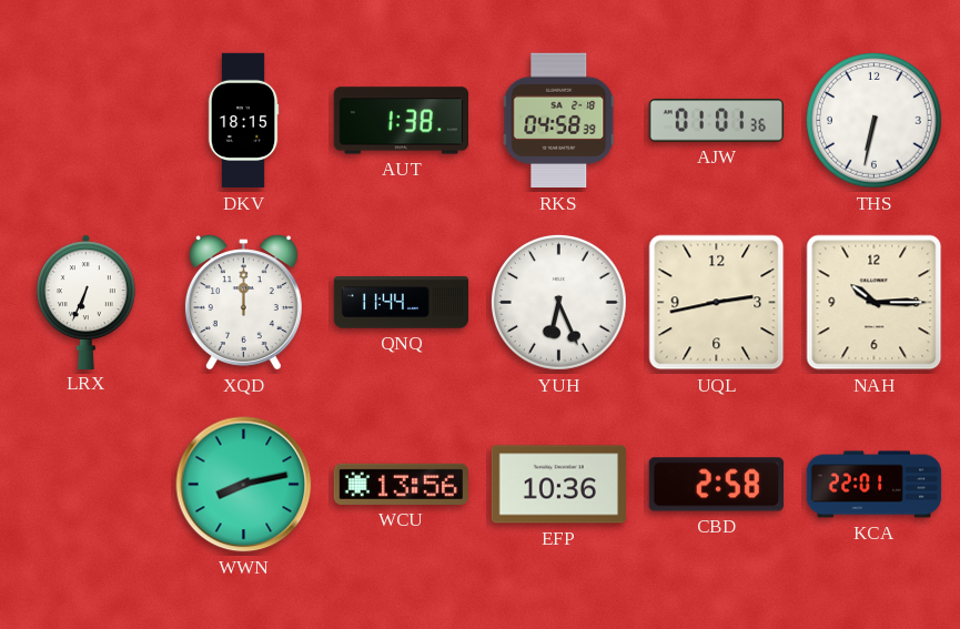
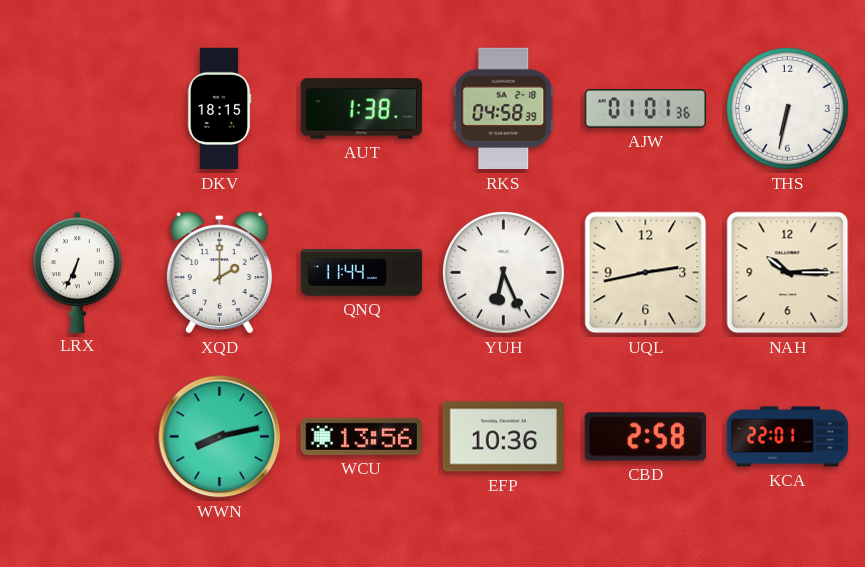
XQD: 12:00 -> 2:00 (219, 273)
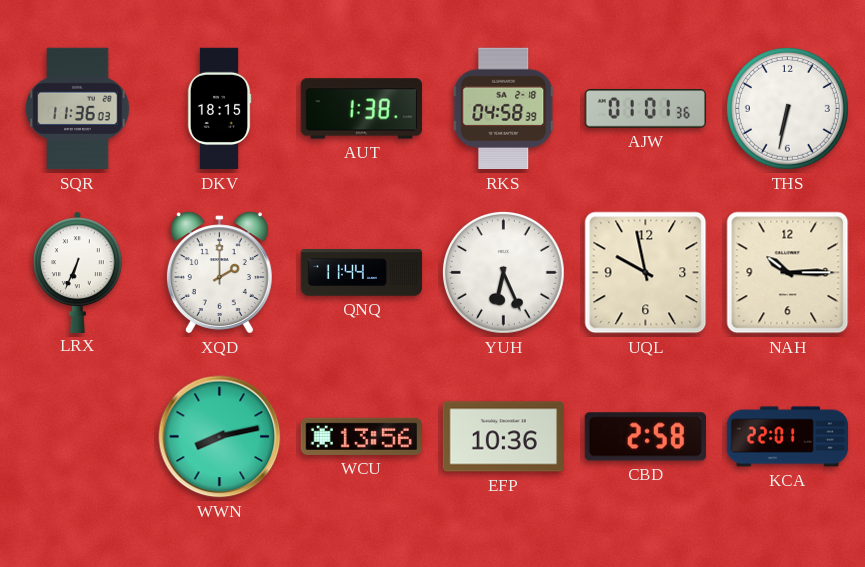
SQR: none -> 11:36 (78, 109)
UQL: 2:43 -> 9:58 (646, 273)
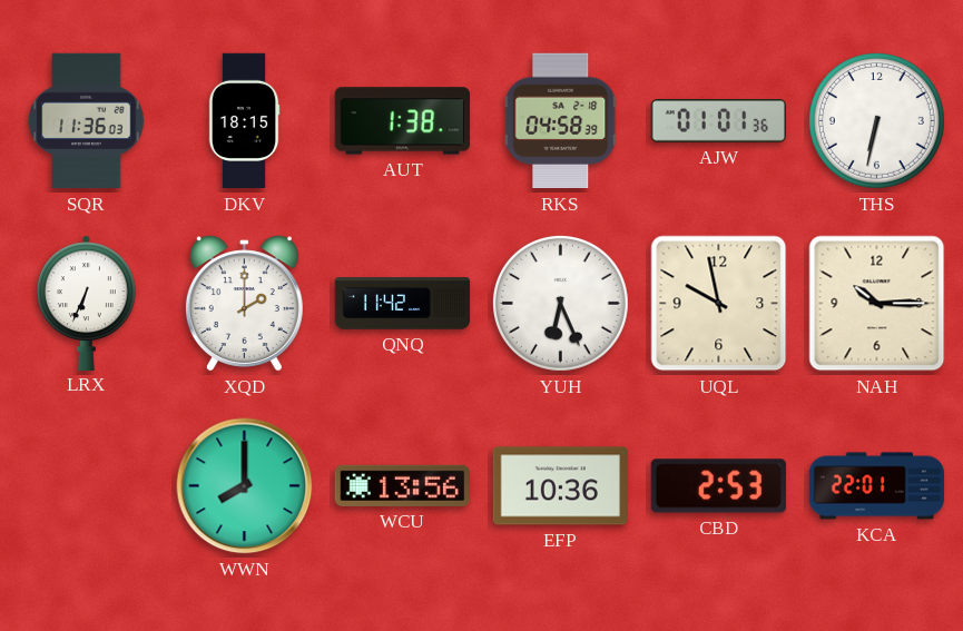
QNQ: 11:44 -> 11:42 (403, 304)
WWN: 8:13 -> 8:00 (245, 486)
CBD: 2:58 -> 2:53 (718, 486)
